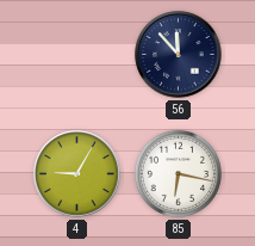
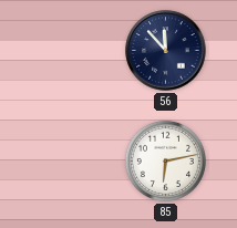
4: 9:05 -> none (77, 174)
85: 6:17 -> 6:13 (165, 160)
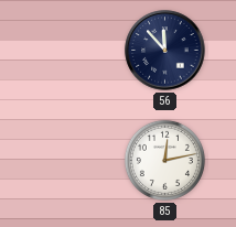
85: 6:13 -> 12:13 (164, 160)
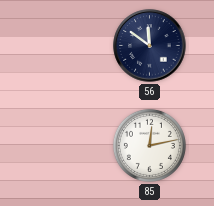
56: 11:53 -> 11:51 (150, 46)
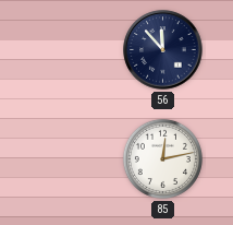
56: 11:51 -> 11:53 (163, 50)
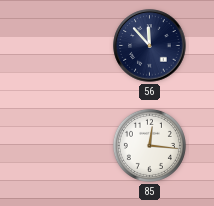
85: 12:13 -> 12:16 (149, 145)
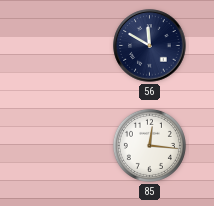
56: 11:53 -> 11:50 (150, 46)
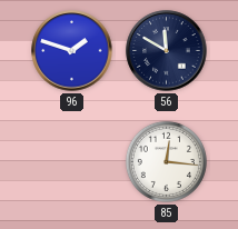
96: none -> 1:48 (72, 51)
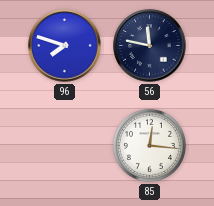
96: 1:48 -> 7:48 (65, 46)
56: 11:50 -> 11:47 (150, 46)
